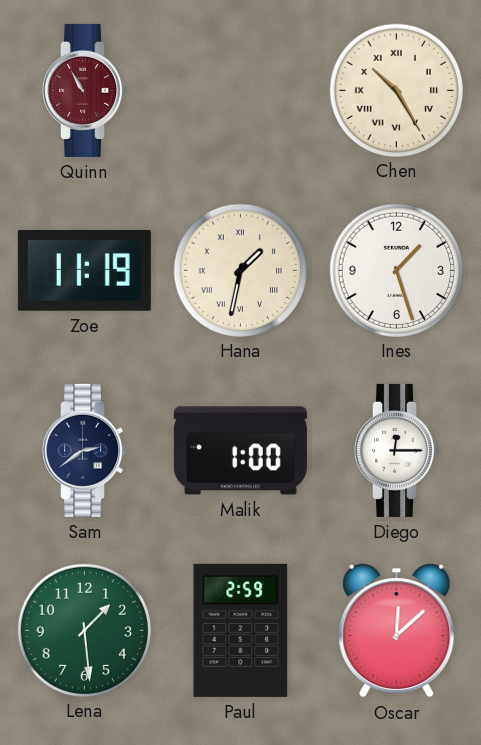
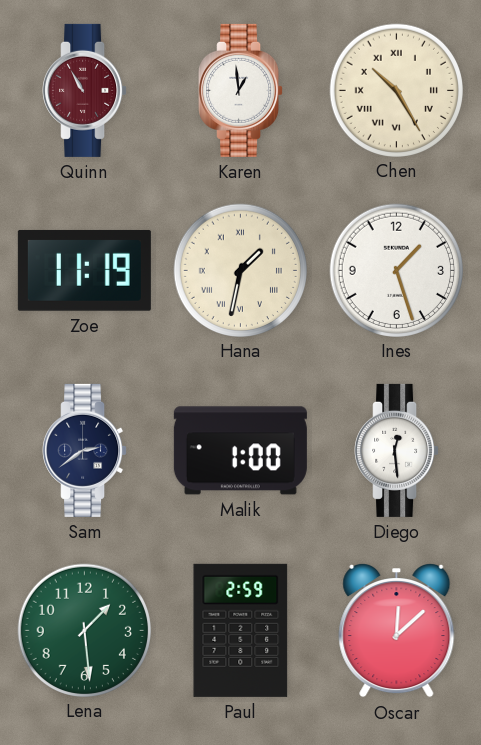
Karen: none -> 12:59 (241, 90)
Diego: 12:15 -> 12:29 (397, 450)
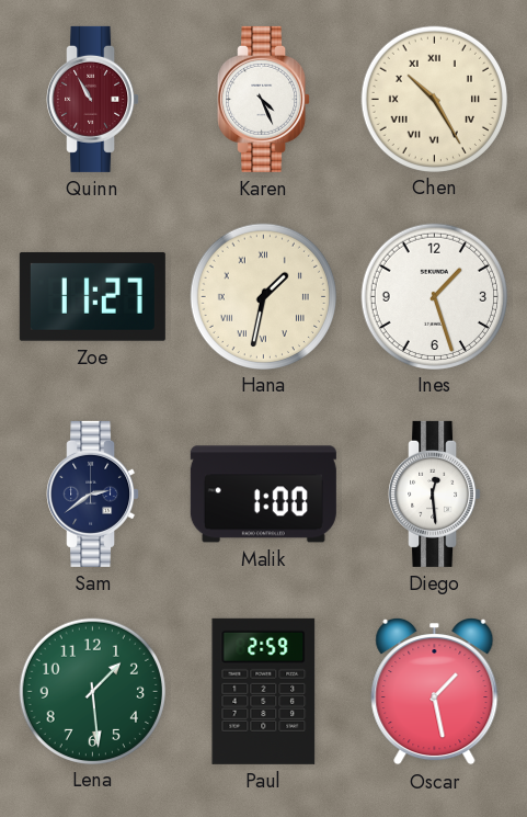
Karen: 12:59 -> 4:26 (264, 99)
Zoe: 11:19 -> 11:27 (92, 297)
Oscar: 12:08 -> 1:28 (435, 692)
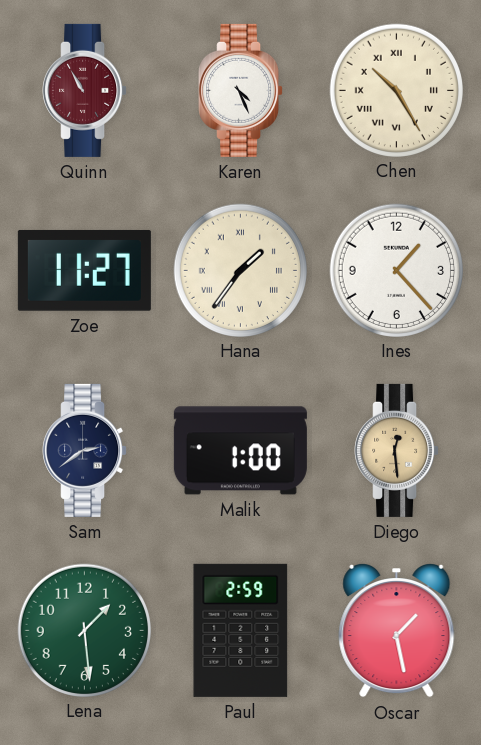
Hana: 1:32 -> 1:36 (240, 270)
Ines: 1:27 -> 1:23 (396, 270)
Diego dial: white -> champagne (397, 450)
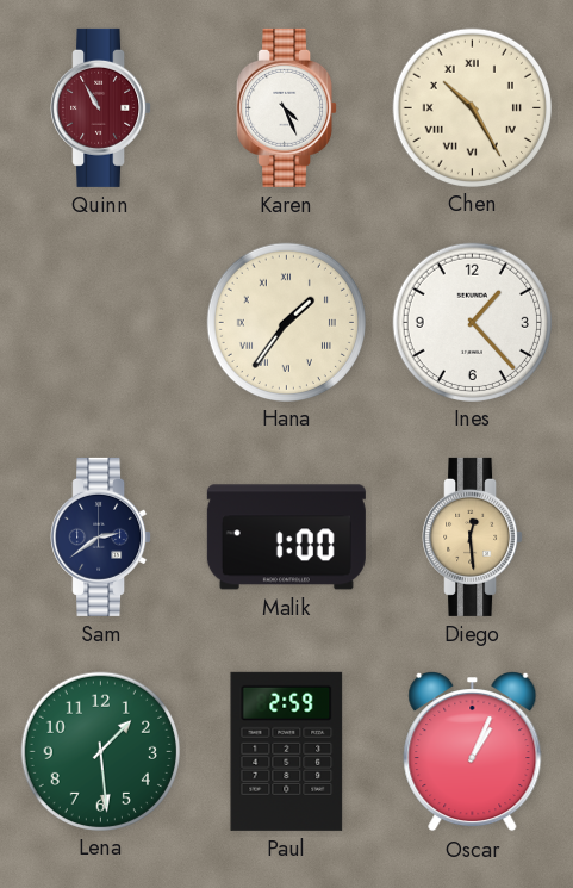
Zoe: 11:27 -> none (84, 271)
Oscar: 1:28 -> 1:04 (473, 752)
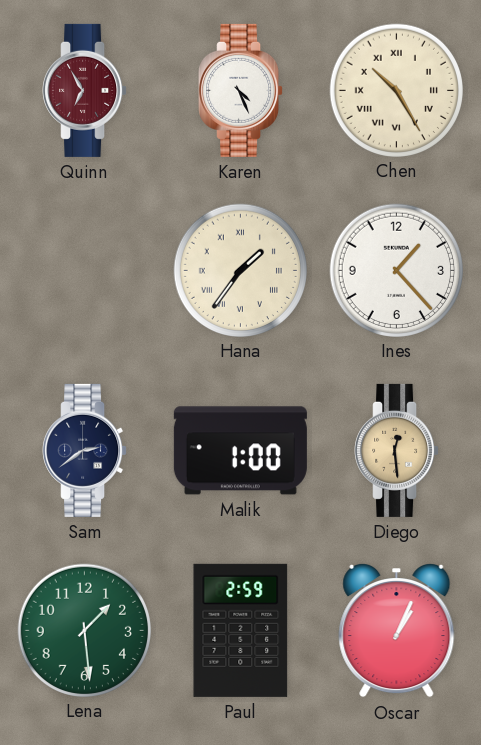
Quinn: 10:55 -> 6:55 (85, 90)
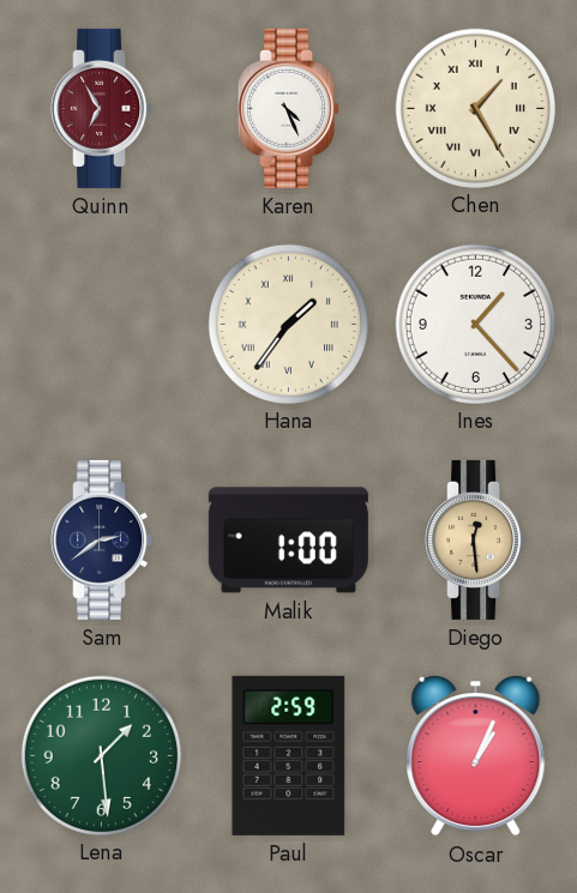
Chen: 10:25 -> 1:25 (475, 108)
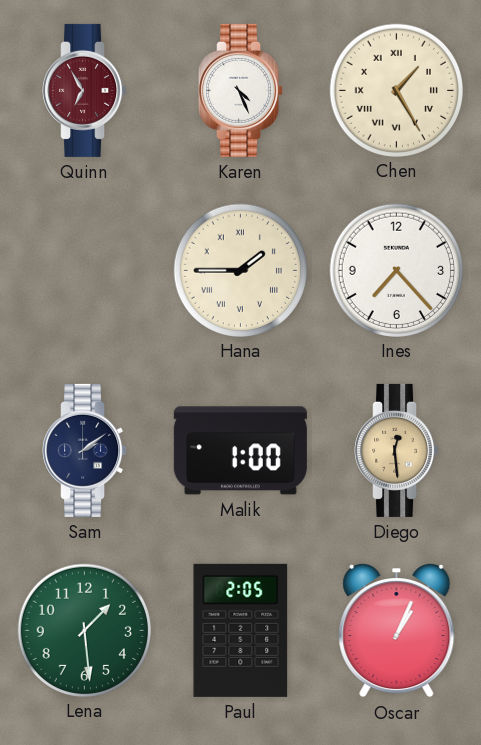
Hana: 1:36 -> 1:45 (240, 270)
Ines: 1:23 -> 7:23 (396, 270)
Sam: 2:39 -> 2:09 (85, 450)
Paul: 2:59 -> 2:05 (241, 630)
